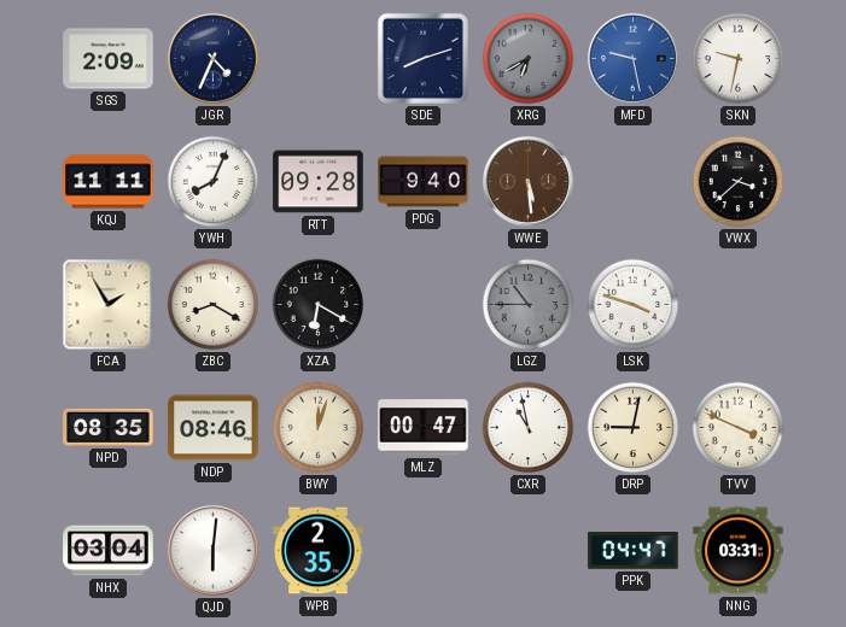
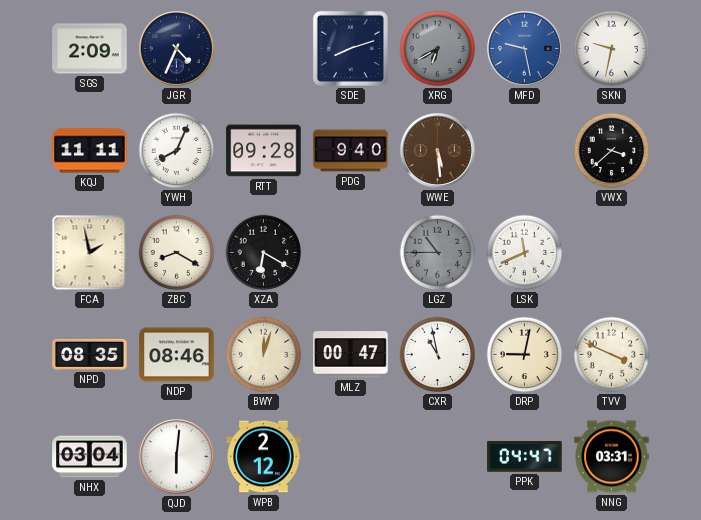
FCA: 1:55 -> 1:58 (90, 253)
LSK: 3:48 -> 11:41 (525, 253)
WPB: 2:35 -> 2:12 (264, 457)
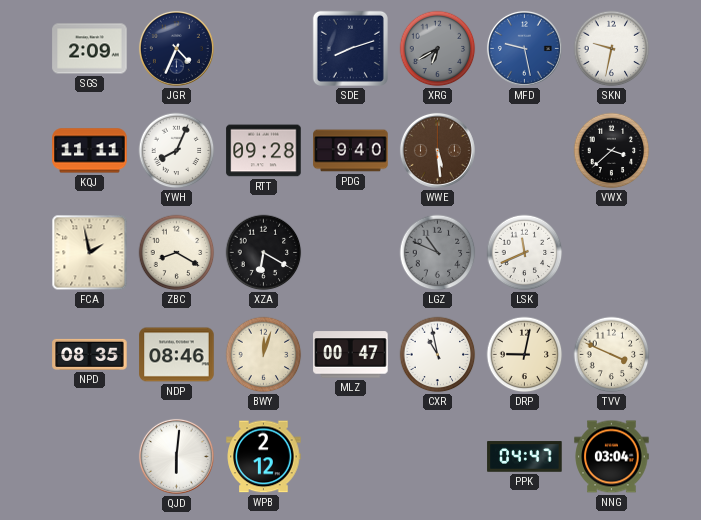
LGZ: 10:45 -> 10:49 (438, 253)
NHX: 03:04 -> none (90, 457)
NNG: 03:31 -> 03:04 (612, 457)
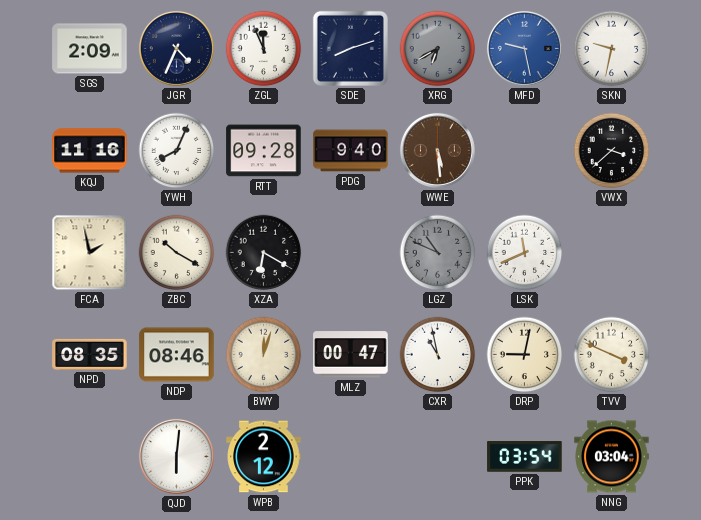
ZGL: none -> 11:56 (264, 49)
KQJ: 11:11 -> 11:16 (90, 151)
ZBC: 8:20 -> 10:20 (177, 253)
PPK: 04:47 -> 03:54 (525, 457)
